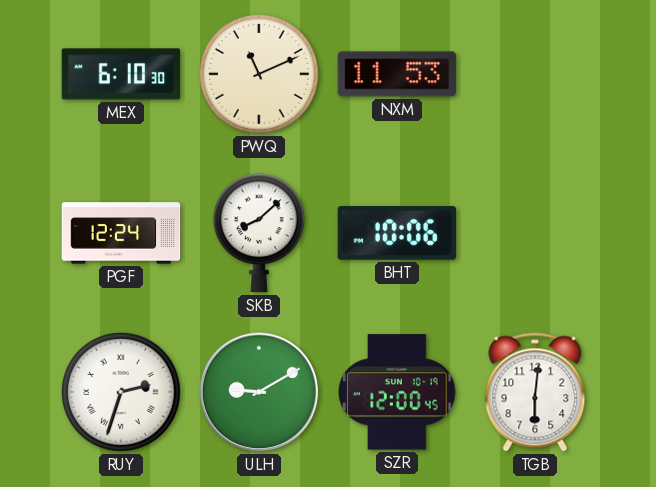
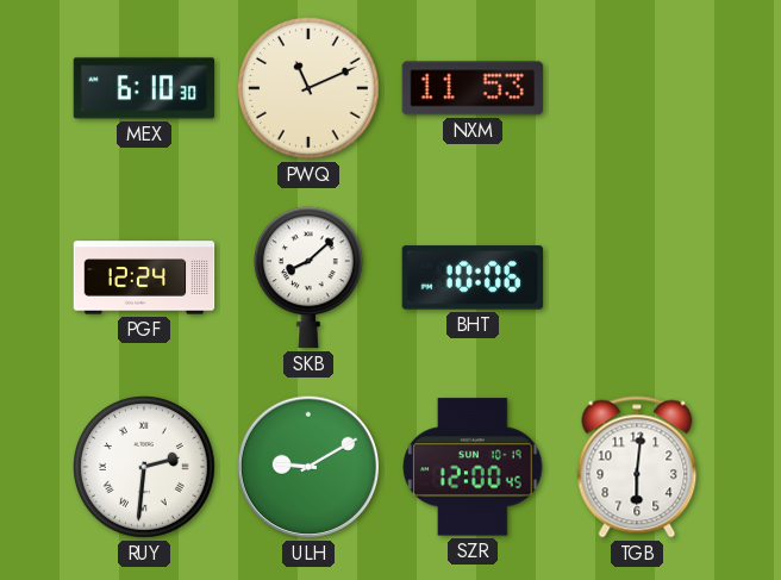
RUY: 2:33 -> 2:31 (145, 468)
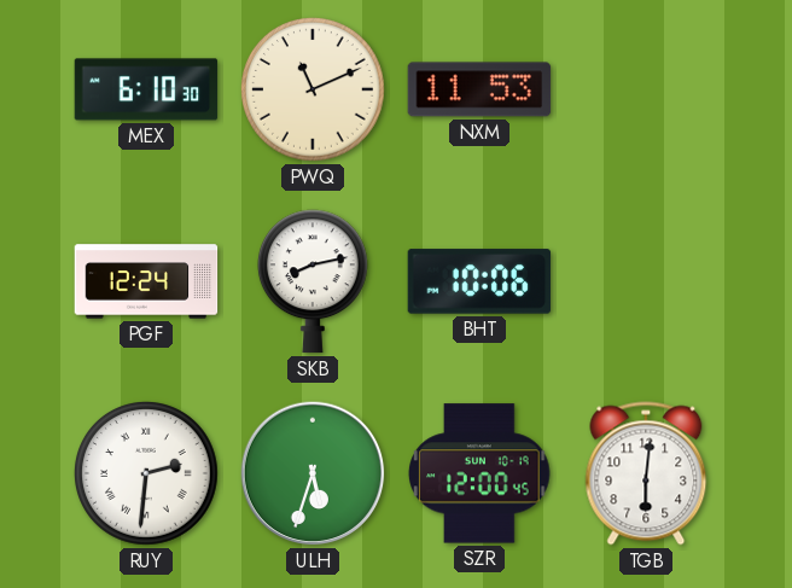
SKB: 8:08 -> 8:13 (313, 281)
ULH: 9:10 -> 5:33 (313, 473)
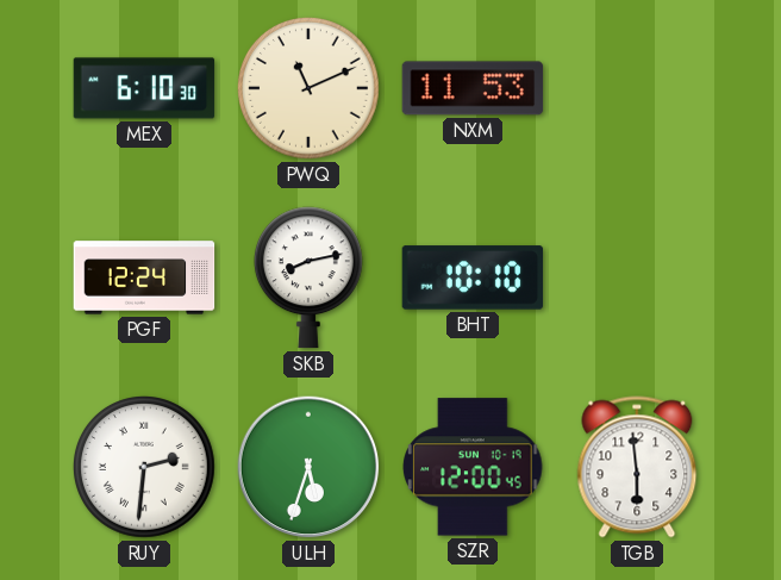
BHT: 10:06 -> 10:10 (473, 277)
TGB: 6:01 -> 5:59 (637, 467)
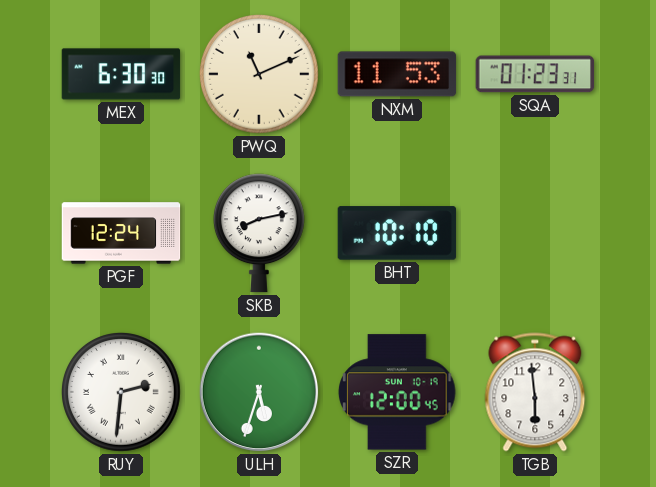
MEX: 6:10 -> 6:30 (121, 74)
SQA: none -> 01:23 (535, 74)
